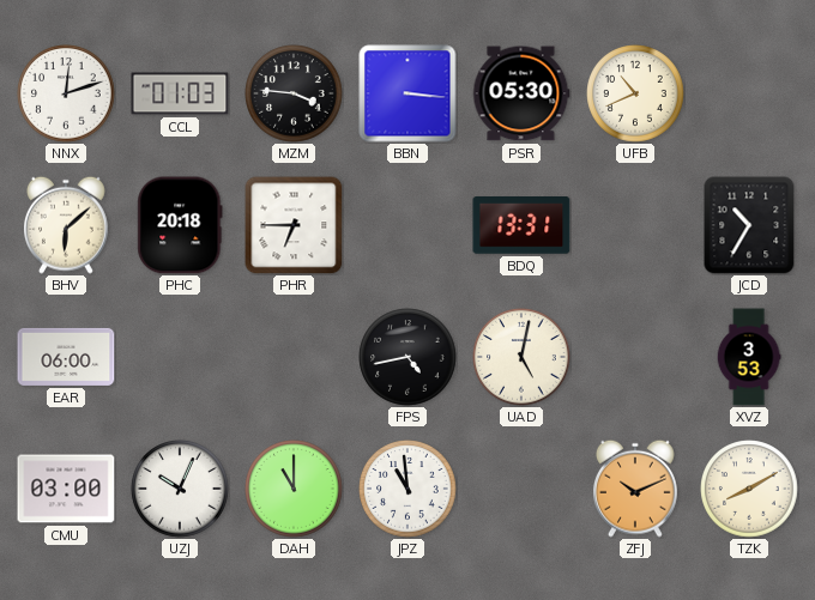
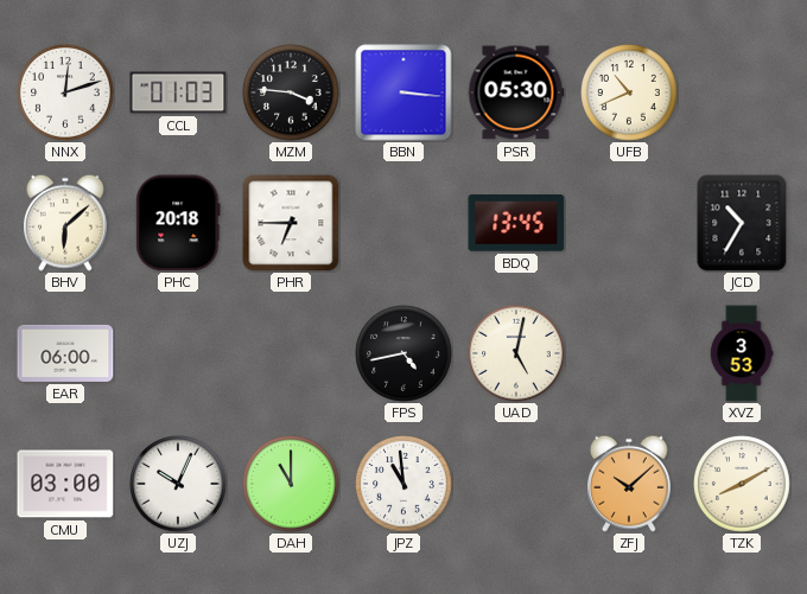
BDQ: 13:31 -> 13:45 (516, 224)
ZFJ: 10:11 -> 10:08 (630, 484)
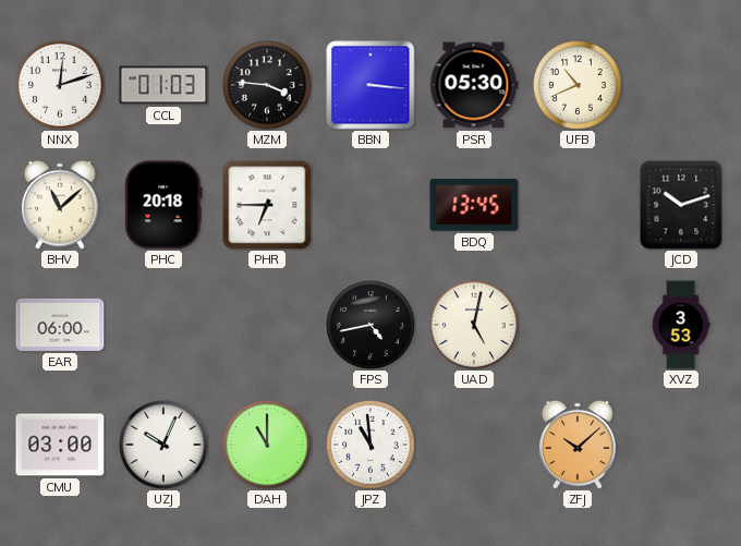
BHV: 6:08 -> 11:08 (61, 205)
JCD: 10:35 -> 10:12 (681, 205)
TZK: 8:10 -> none (742, 484)
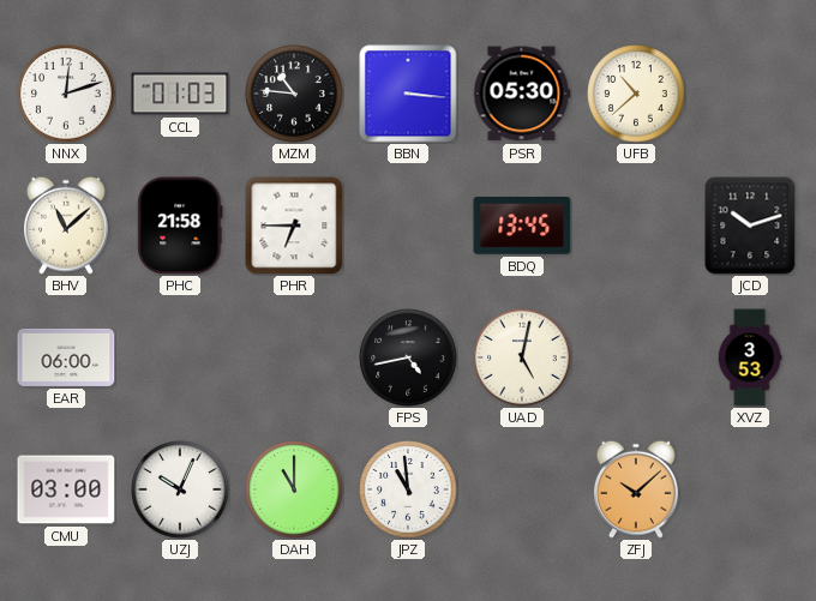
MZM: 3:46 -> 10:46 (294, 94)
UFB: 10:41 -> 10:38 (636, 94)
PHC: 20:18 -> 21:58 (180, 226)
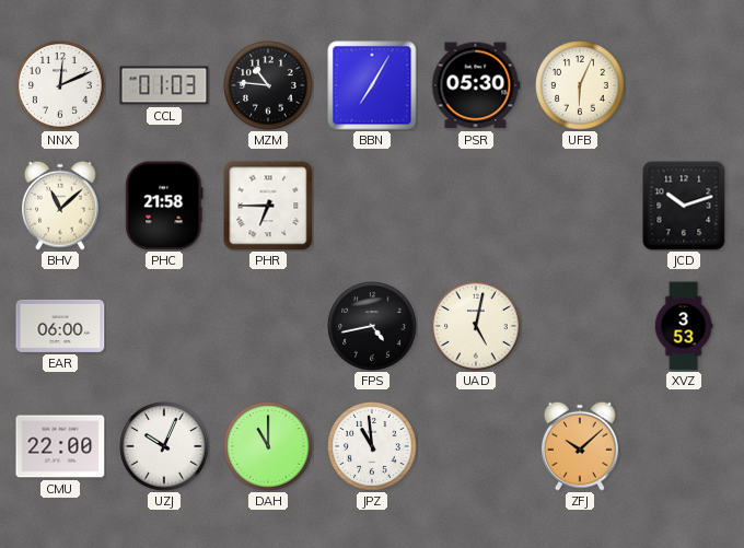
NNX: 12:12 -> 12:11 (60, 85)
BBN: 3:16 -> 7:05 (372, 85)
UFB: 10:38 -> 6:04 (580, 85)
BDQ: 13:45 -> none (522, 227)
CMU: 03:00 -> 22:00 (60, 446)
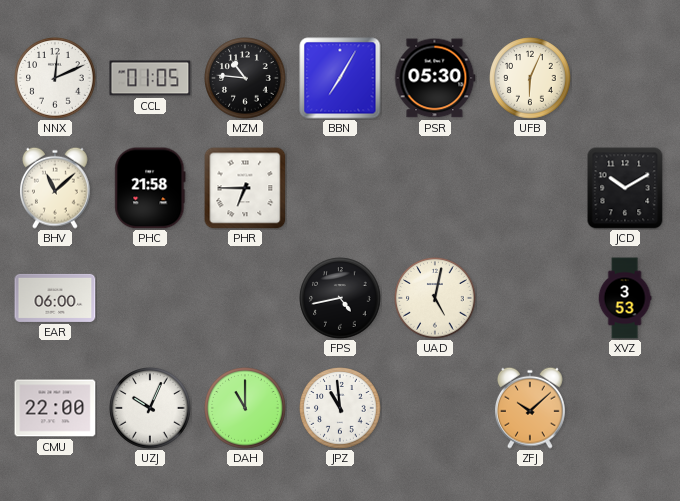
CCL: 01:03 -> 01:05 (150, 78)
JCD: 10:12 -> 10:10 (625, 188)
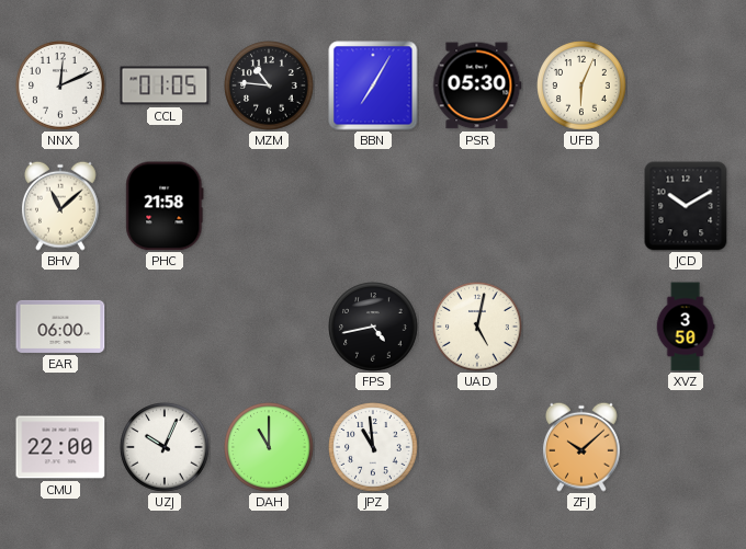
PHR: 6:45 -> none (245, 188)
XVZ: 3:53 -> 3:50 (686, 327)
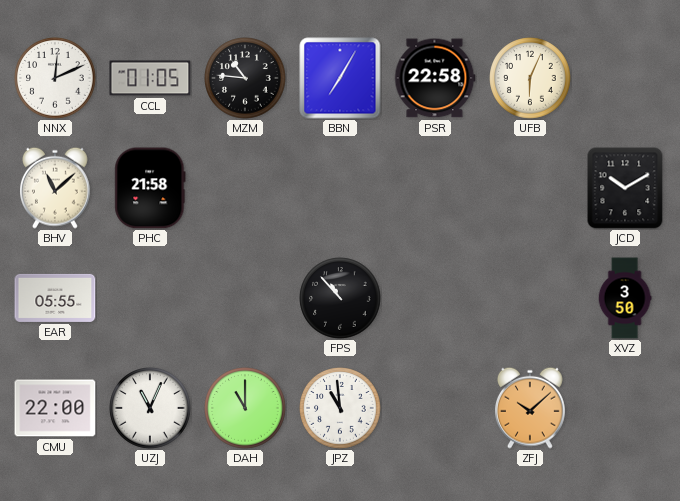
PSR: 05:30 -> 22:58 (435, 78)
EAR: 06:00 -> 05:55 (55, 298)
FPS: 4:43 -> 10:53 (340, 298)
UAD: 5:02 -> none (477, 327)
UZJ: 10:04 -> 11:04 (150, 408)
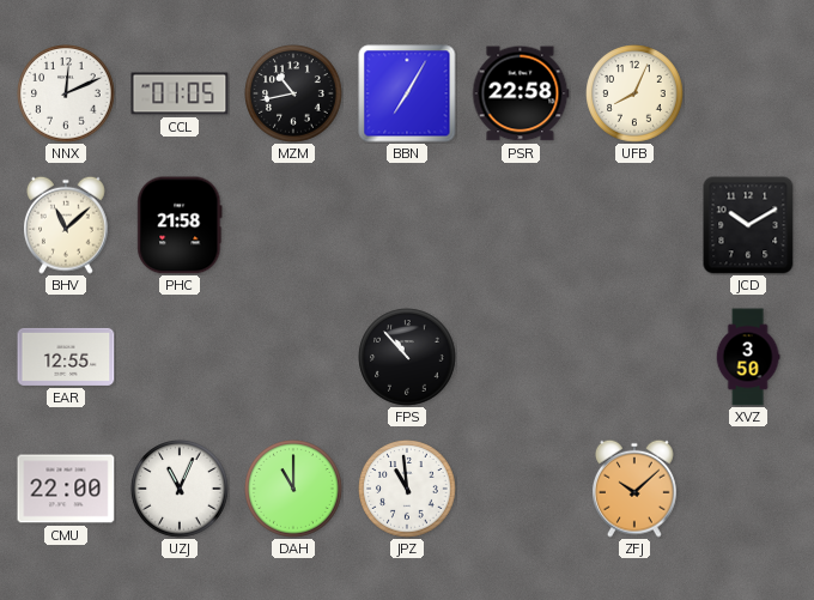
MZM: 10:46 -> 10:43 (293, 93)
UFB: 6:04 -> 8:04 (634, 93)
EAR: 05:55 -> 12:55 (66, 357)
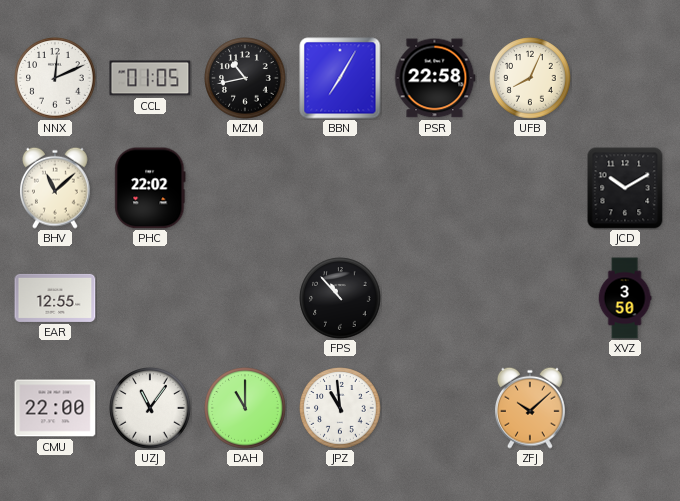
PHC: 21:58 -> 22:02 (150, 188)
UZJ: 11:04 -> 11:06 (150, 408)
